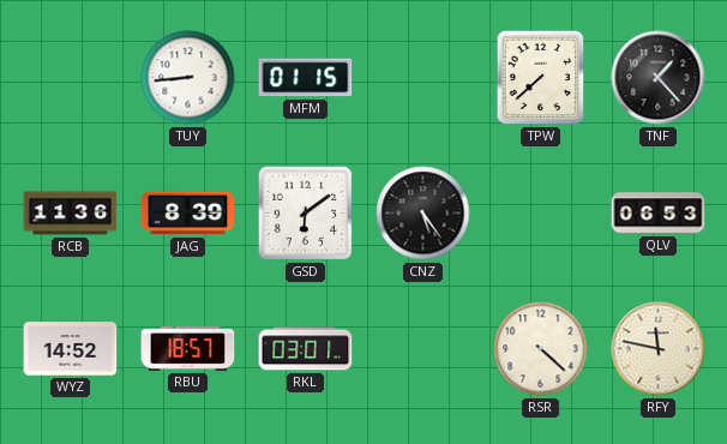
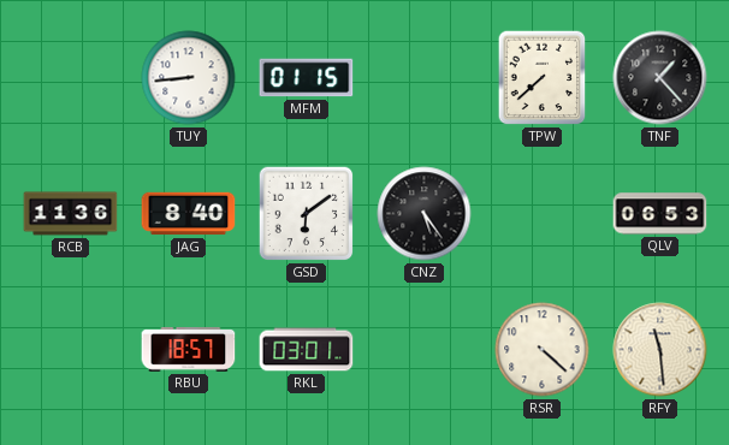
JAG: 8:39 -> 8:40 (189, 214)
WYZ: 14:52 -> none (71, 349)
RFY: 11:47 -> 11:29 (660, 350)
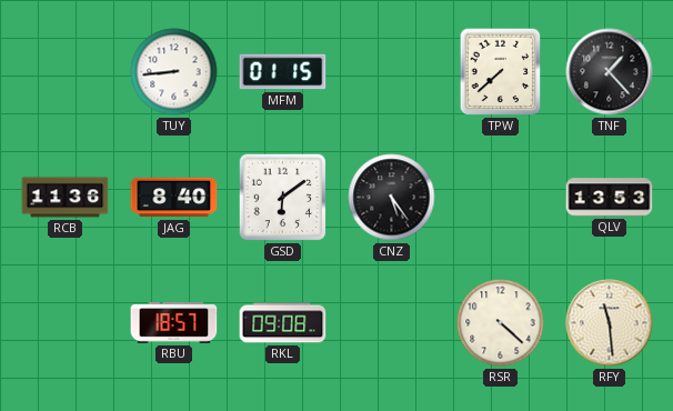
QLV: 06:53 -> 13:53 (610, 198)
RKL: 03:01 -> 09:08 (283, 323)
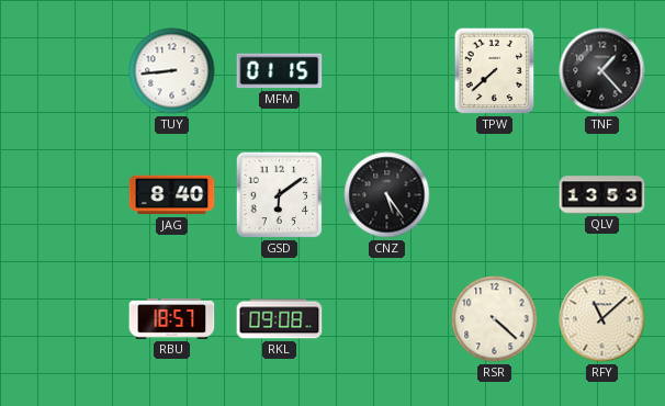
RCB: 11:36 -> none (66, 198)
RFY: 11:29 -> 11:08 (602, 319)
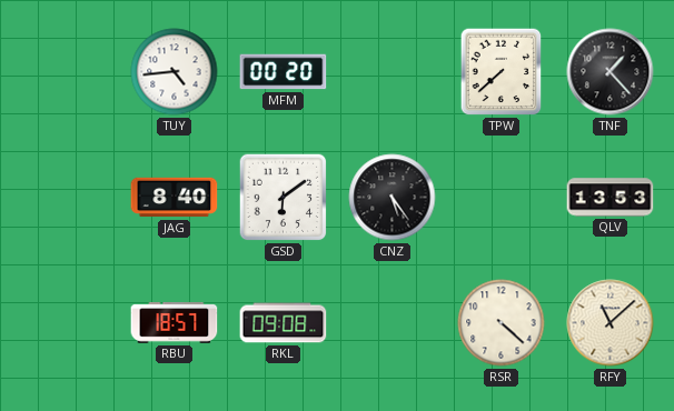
TUY: 8:44 -> 4:44 (175, 72)
MFM: 01:15 -> 00:20 (284, 72)
